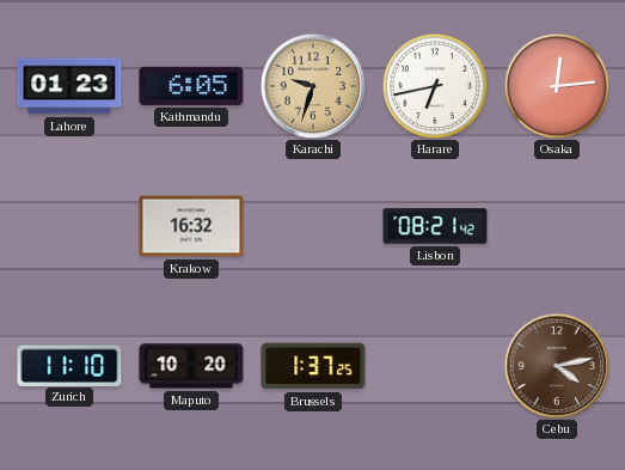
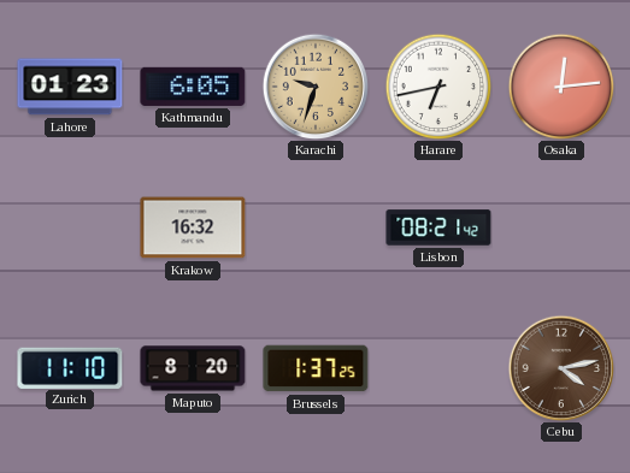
Maputo: 10:20 -> 8:20 (193, 368)
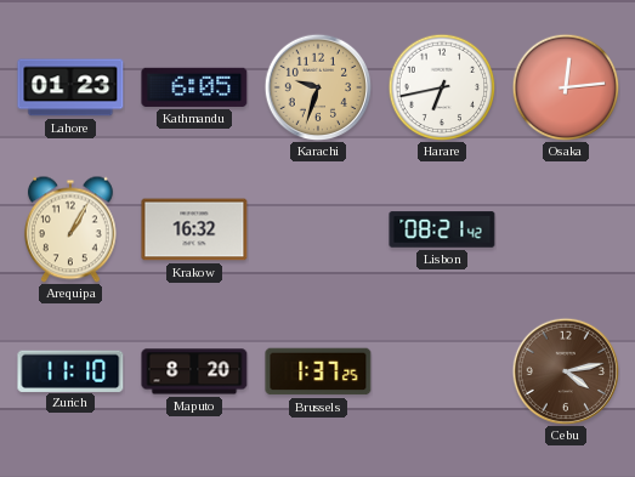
Arequipa: none -> 1:05 (70, 229)
